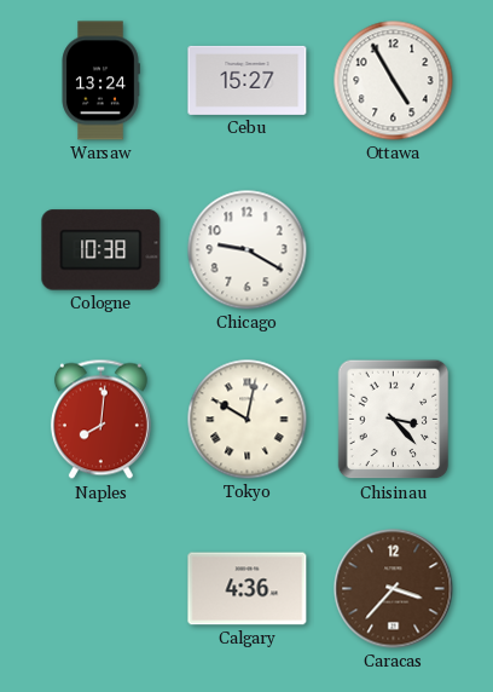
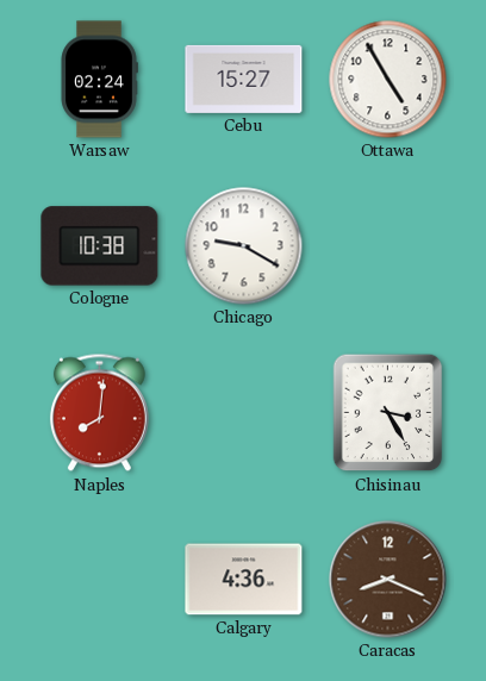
Warsaw: 13:24 -> 02:24 (99, 80)
Tokyo: 10:02 -> none (248, 420)
Chisinau: 3:23 -> 3:25 (388, 413)
Caracas: 3:37 -> 8:19 (388, 580)
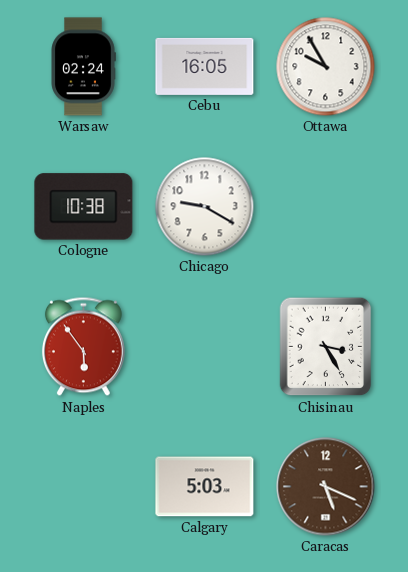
Cebu: 15:27 -> 16:05 (205, 66)
Ottawa: 4:55 -> 9:55 (326, 67)
Naples: 8:01 -> 5:54 (83, 347)
Calgary: 4:36 -> 5:03 (205, 487)
Caracas: 8:19 -> 5:19 (326, 487)
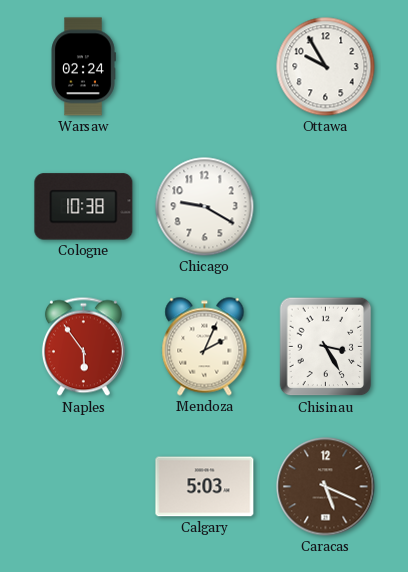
Cebu: 16:05 -> none (205, 66)
Mendoza: none -> 2:04 (205, 347)
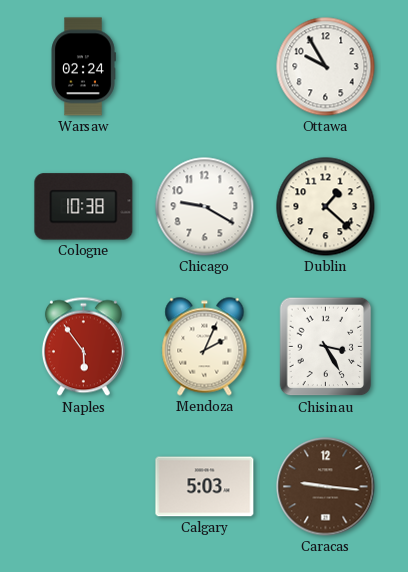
Dublin: none -> 1:22 (326, 207)
Caracas: 5:19 -> 9:16 (326, 487)
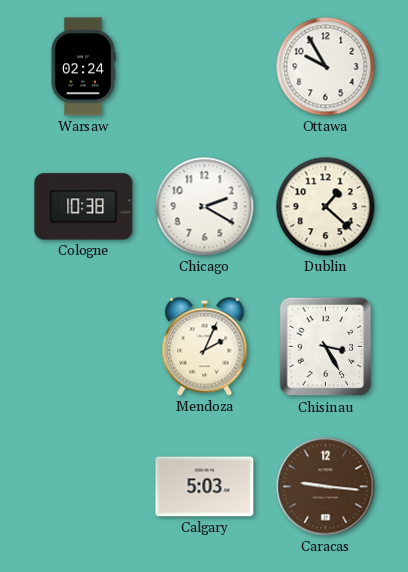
Chicago: 9:20 -> 2:20 (205, 207)
Naples: 5:54 -> none (83, 347)
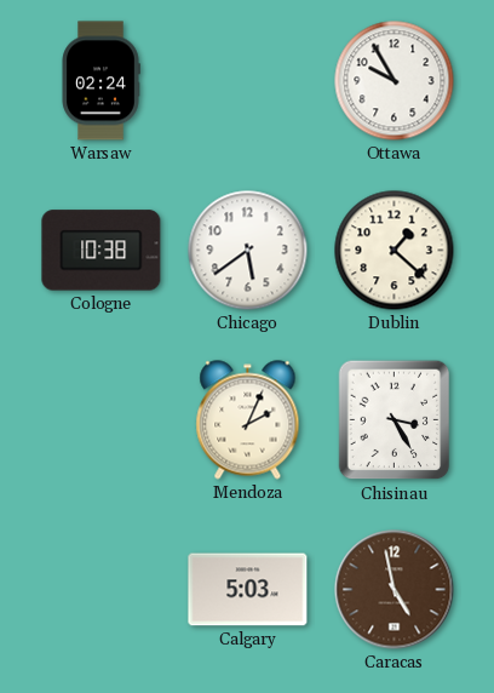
Chicago: 2:20 -> 5:39 (248, 251)
Caracas: 9:16 -> 4:58 (395, 590)
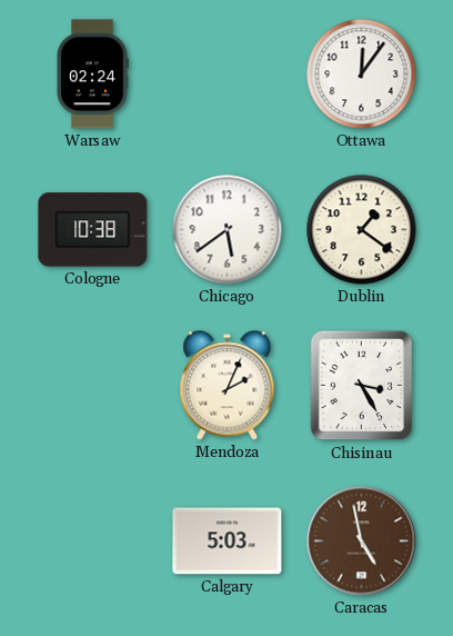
Ottawa: 9:55 -> 12:06 (362, 74)
Dublin: 1:22 -> 1:21 (362, 230)
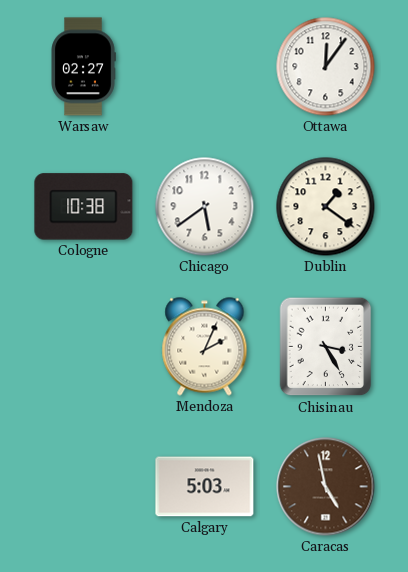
Warsaw: 02:24 -> 02:27 (83, 67)
